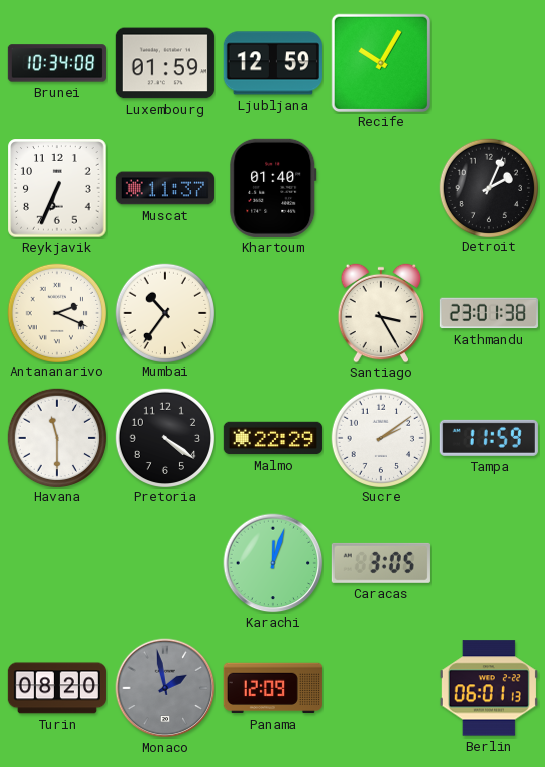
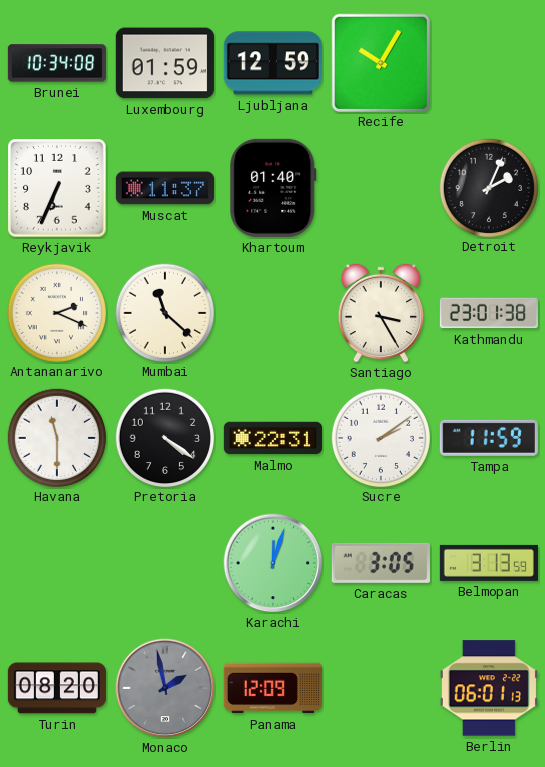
Mumbai: 10:36 -> 11:22 (164, 312)
Malmo: 22:29 -> 22:31 (273, 438)
Belmopan: none -> 3:13 (489, 563)
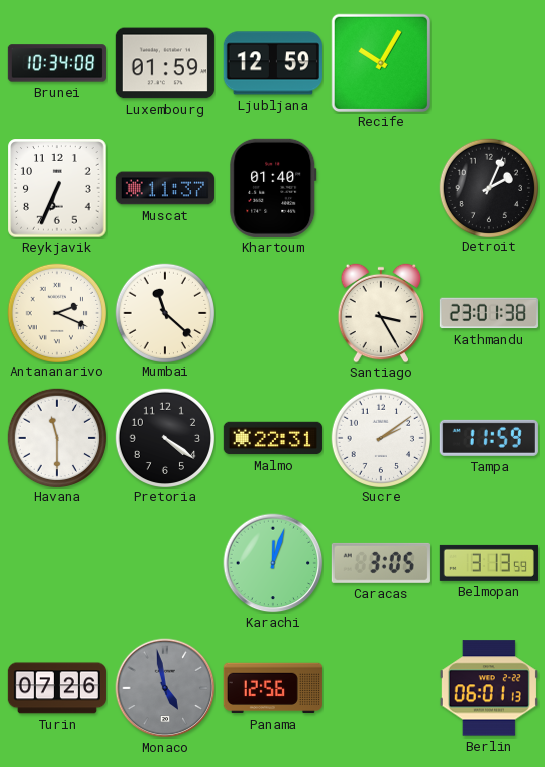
Turin: 08:20 -> 07:26 (57, 688)
Monaco: 1:58 -> 4:58 (165, 688)
Panama: 12:09 -> 12:56 (273, 688)
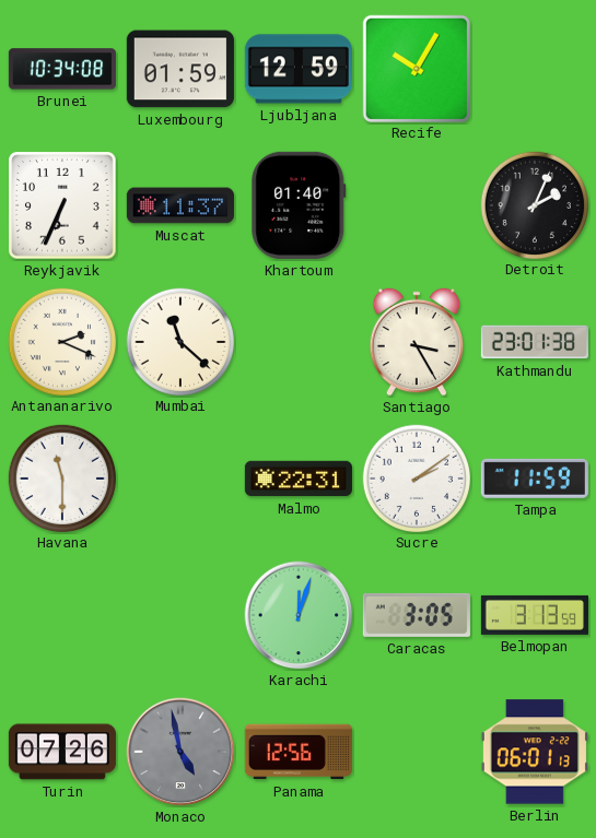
Pretoria: 4:21 -> none (164, 437)
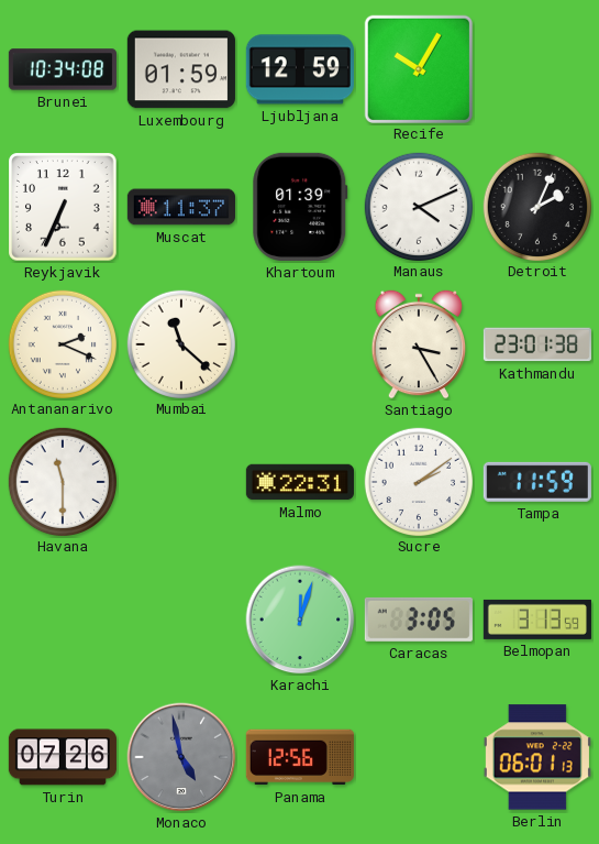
Khartoum: 01:40 -> 01:39 (300, 207)
Manaus: none -> 4:11 (418, 206)
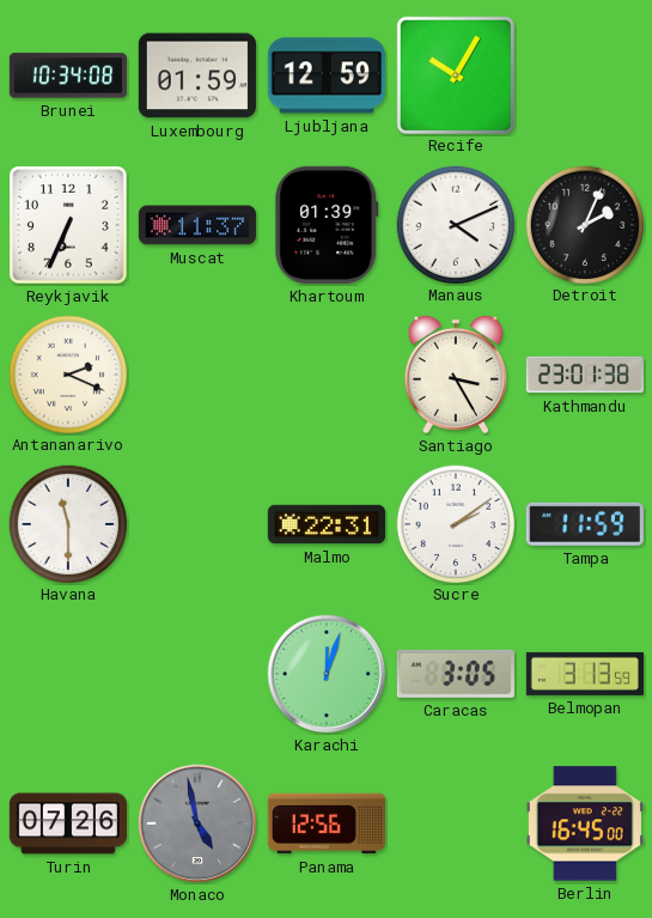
Mumbai: 11:22 -> none (180, 343)
Berlin: 06:01 -> 16:45 (585, 823)
